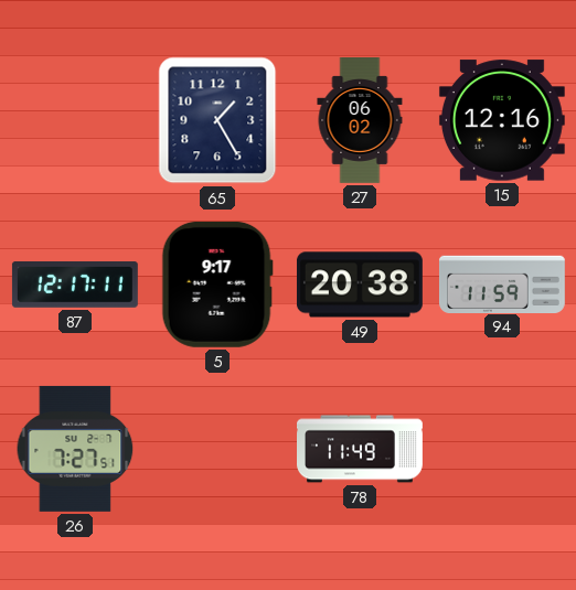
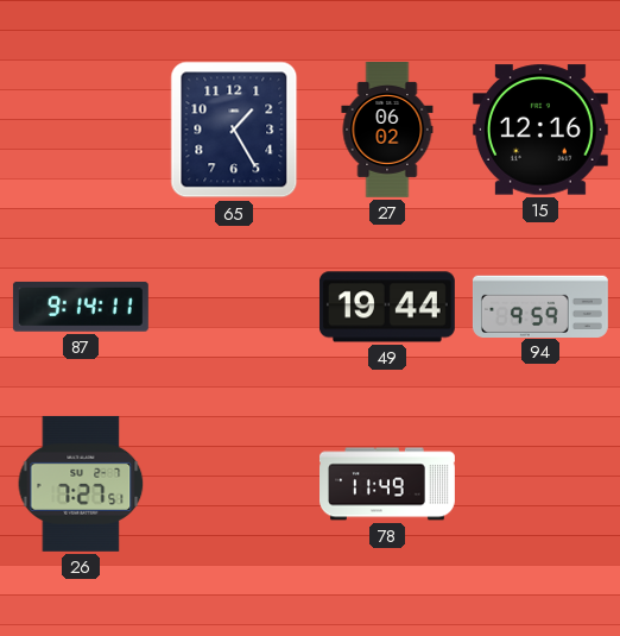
87: 12:17 -> 9:14 (81, 307)
5: 9:17 -> none (217, 285)
49: 20:38 -> 19:44 (387, 307)
94: 11:59 -> 9:59 (540, 306)
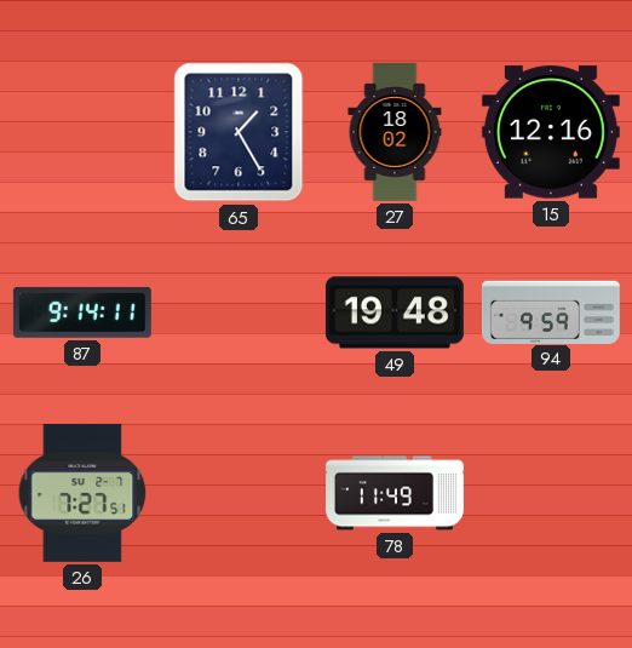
27: 06:02 -> 18:02 (395, 133)
49: 19:44 -> 19:48 (395, 312)
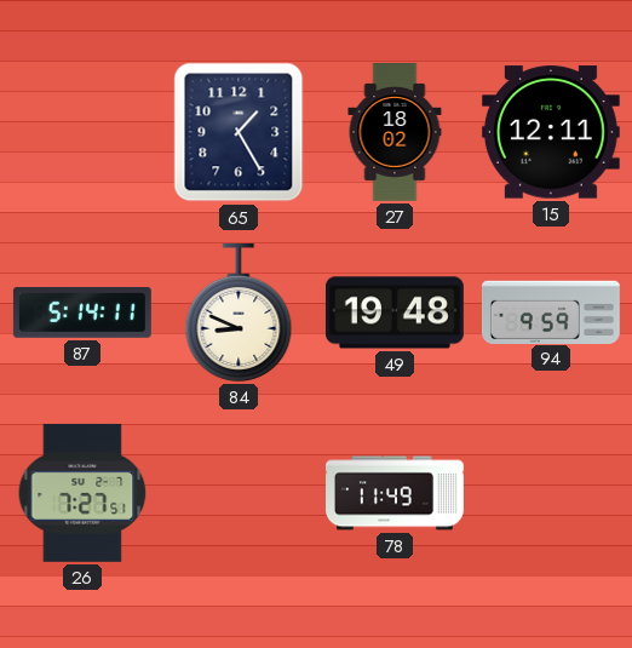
15: 12:16 -> 12:11 (551, 132)
87: 9:14 -> 5:14 (82, 312)
84: none -> 8:49 (239, 312)
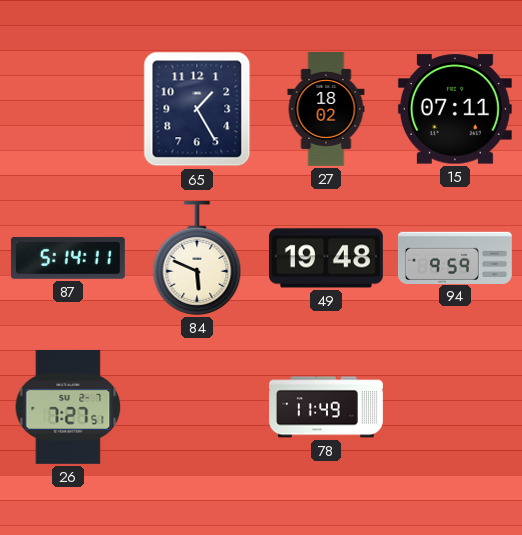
15: 12:11 -> 07:11 (455, 109)
84: 8:49 -> 5:49 (197, 258)
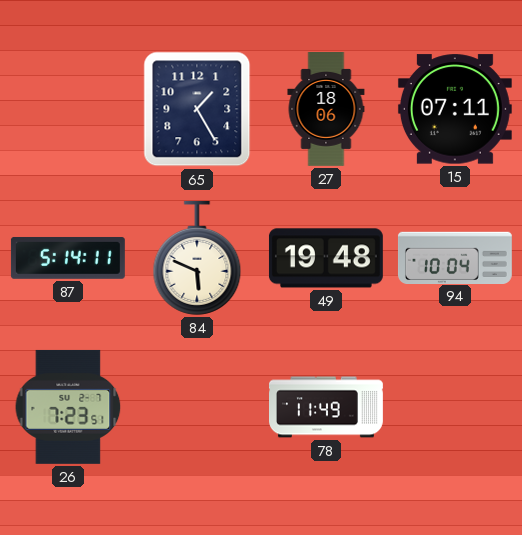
27: 18:02 -> 18:06 (326, 110)
94: 9:59 -> 10:04 (455, 257)
26: 7:27 -> 7:23 (68, 407)
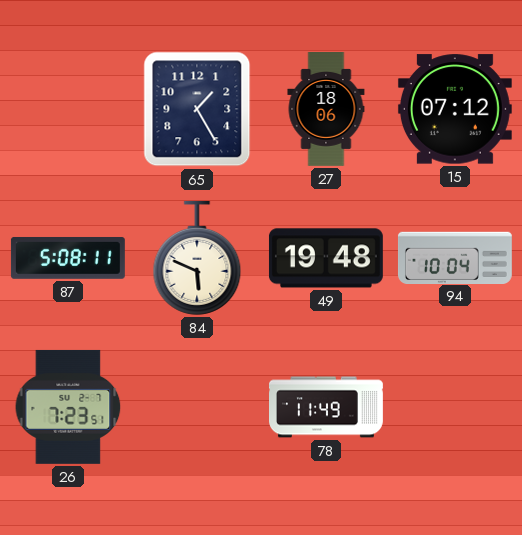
15: 07:11 -> 07:12 (455, 109)
87: 5:14 -> 5:08 (68, 258)
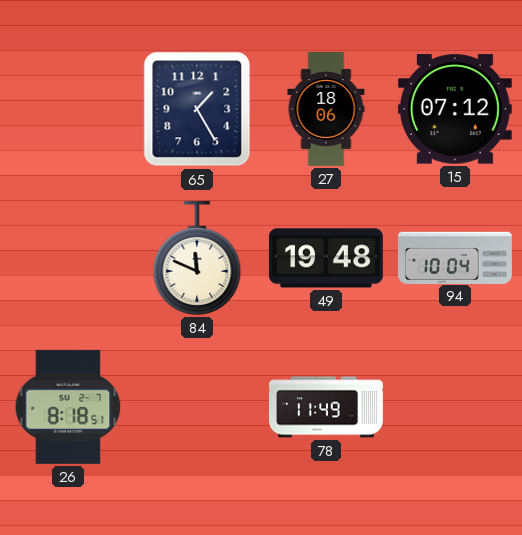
87: 5:08 -> none (68, 258)
84: 5:49 -> 11:49 (197, 258)
26: 7:23 -> 8:18 (68, 407)
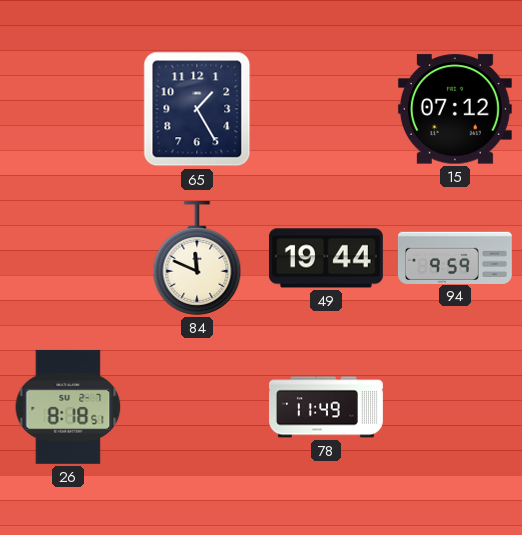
27: 18:06 -> none (326, 110)
49: 19:48 -> 19:44 (326, 258)
94: 10:04 -> 9:59 (455, 257)
